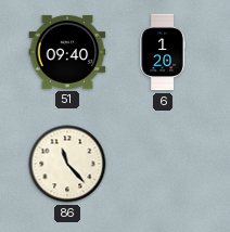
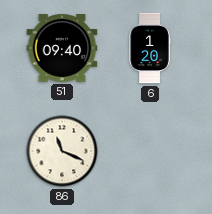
86: 11:23 -> 11:19 (62, 151)
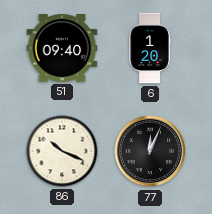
86: 11:19 -> 10:19 (62, 151)
77: none -> 12:04 (150, 151)
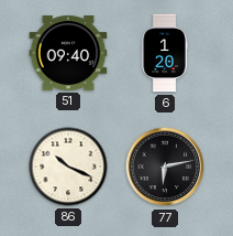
77: 12:04 -> 6:13 (165, 167)
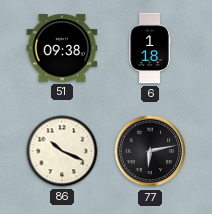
51: 09:40 -> 09:38 (62, 48)
6: 1:20 -> 1:18 (150, 48)
